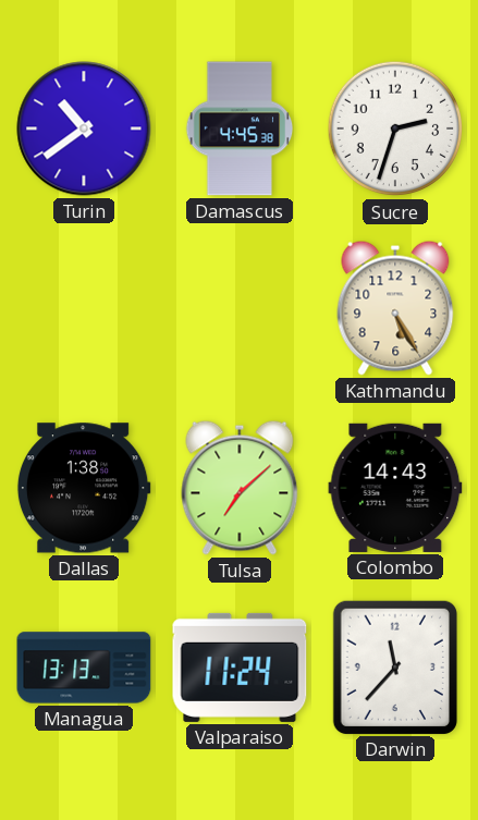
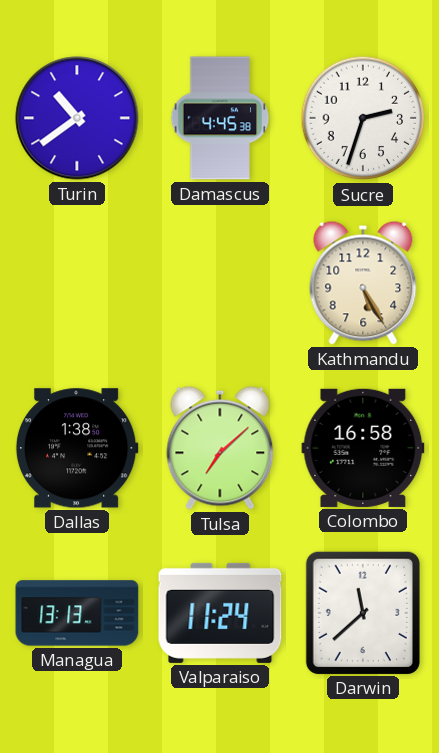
Colombo: 14:43 -> 16:58 (363, 448)
Darwin: 11:37 -> 11:38 (363, 612)
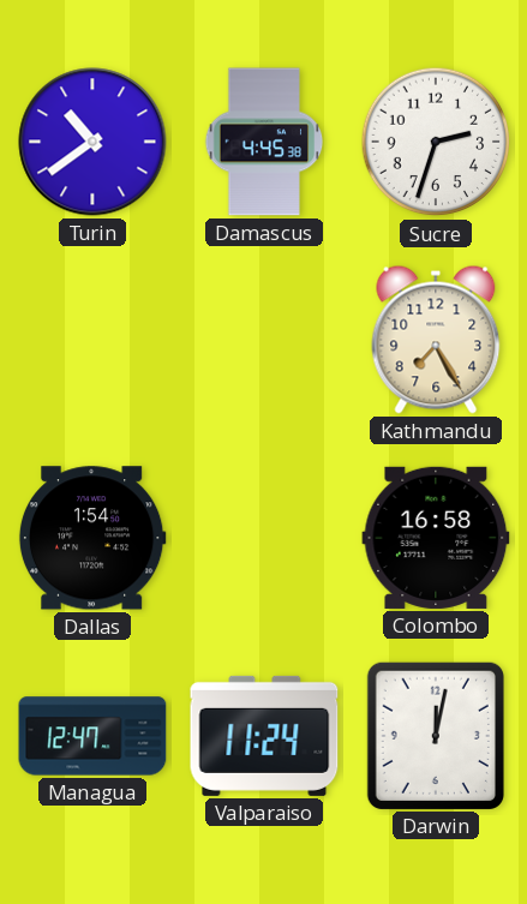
Kathmandu: 5:25 -> 7:25 (436, 340)
Dallas: 1:38 -> 1:54 (92, 538)
Tulsa: 7:08 -> none (220, 448)
Managua: 13:13 -> 12:47 (92, 736)
Darwin: 11:38 -> 12:02 (436, 735)
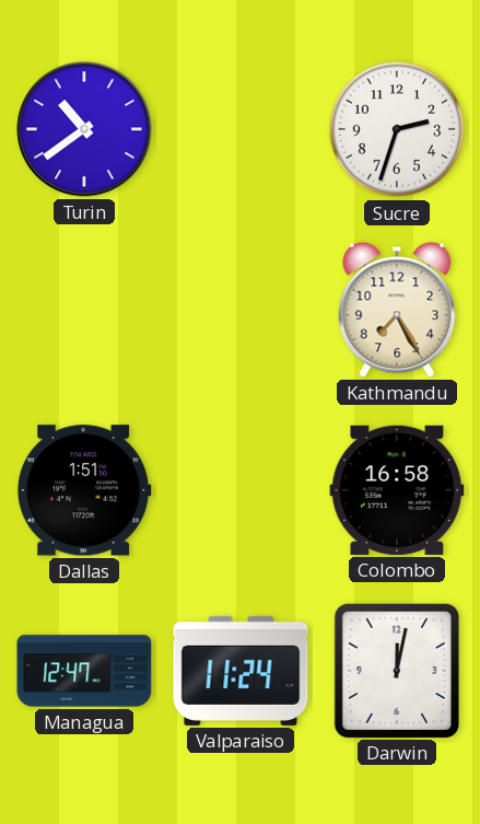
Damascus: 4:45 -> none (264, 142)
Dallas: 1:54 -> 1:51 (84, 490)
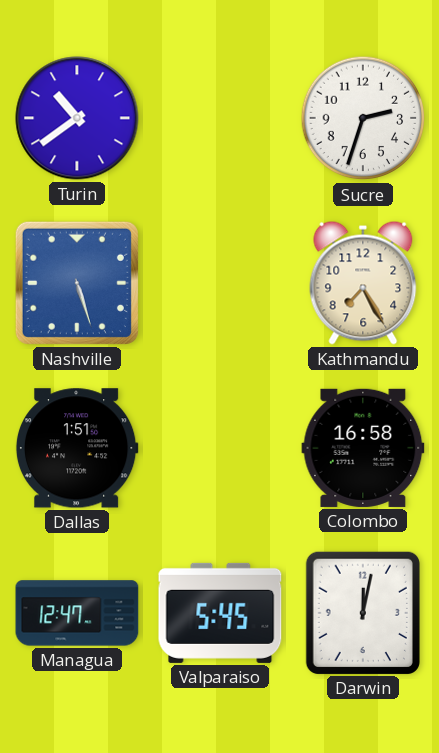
Nashville: none -> 5:27 (77, 283)
Valparaiso: 11:24 -> 5:45 (220, 613)
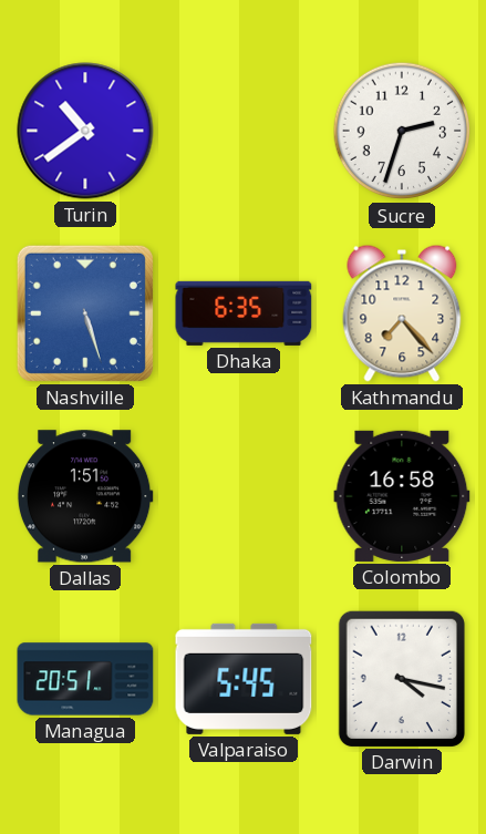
Dhaka: none -> 6:35 (244, 313)
Kathmandu: 7:25 -> 7:23 (402, 313)
Managua: 12:47 -> 20:51 (85, 679)
Darwin: 12:02 -> 4:17 (402, 678)
